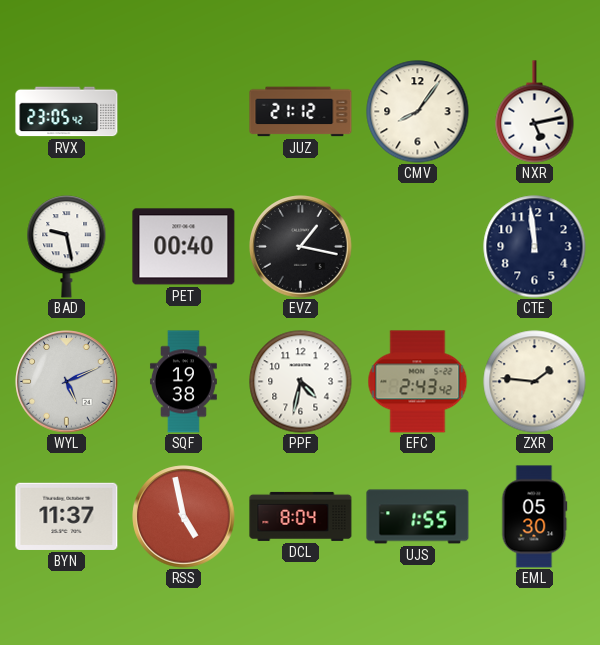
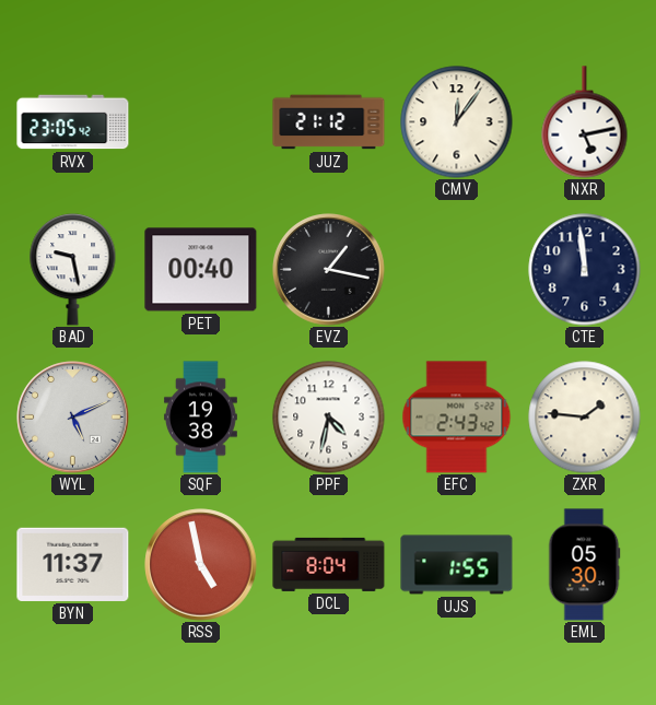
CMV: 8:06 -> 12:06 (457, 122)
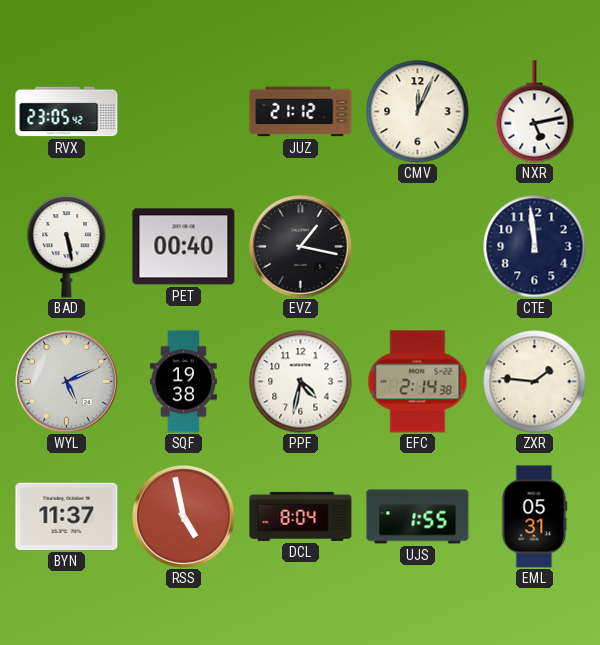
CMV: 12:06 -> 12:04 (418, 112)
BAD: 9:28 -> 5:28 (67, 247)
EFC: 2:43 -> 2:14 (418, 382)
EML: 05:30 -> 05:31 (535, 517)
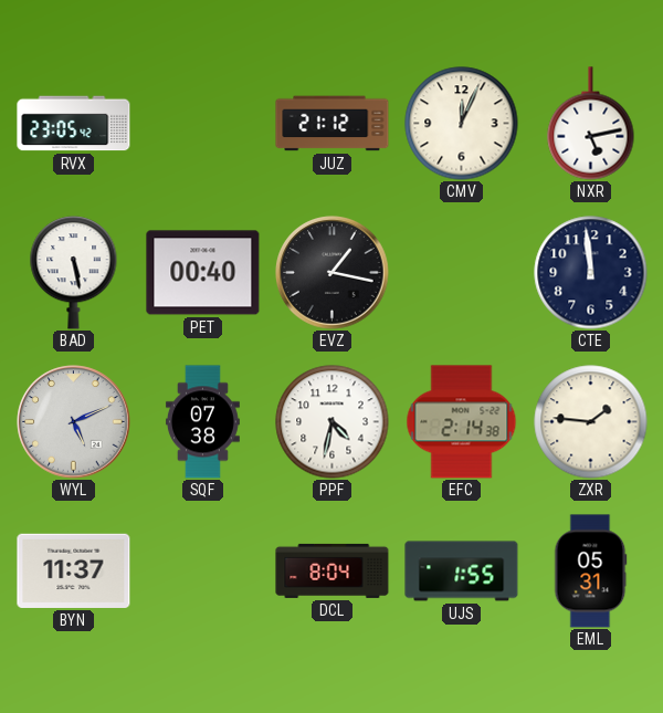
SQF: 19:38 -> 07:38 (202, 422)
RSS: 4:58 -> none (184, 517)
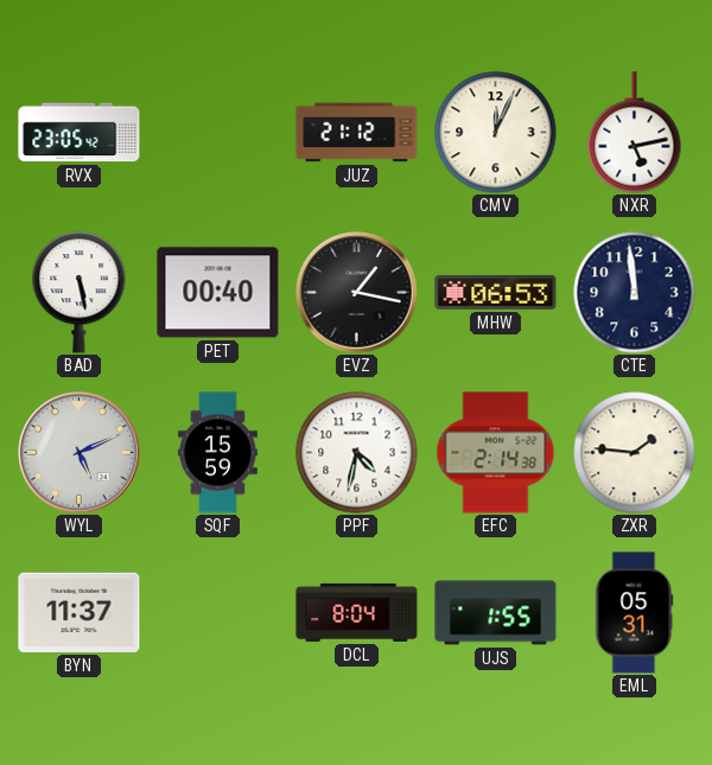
MHW: none -> 06:53 (496, 292)
SQF: 07:38 -> 15:59 (217, 453)
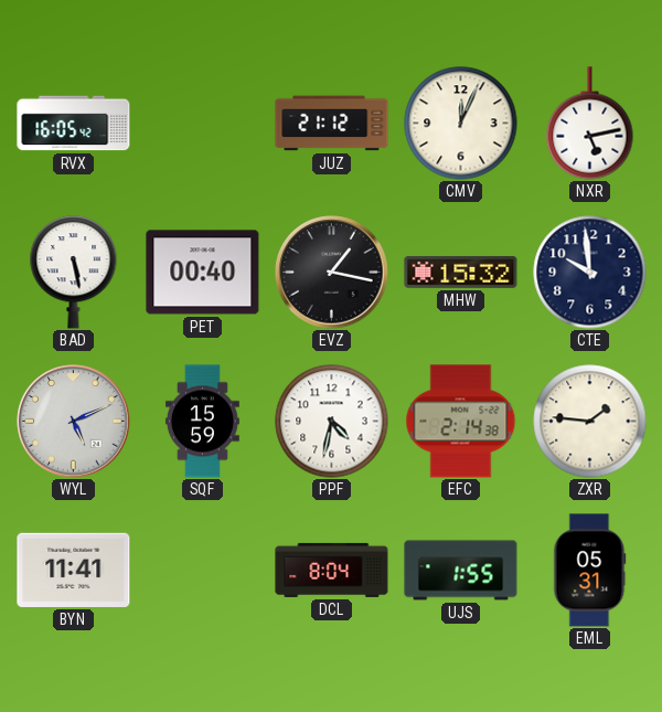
RVX: 23:05 -> 16:05 (74, 124)
MHW: 06:53 -> 15:32 (461, 272)
CTE: 11:59 -> 9:59 (590, 273)
BYN: 11:37 -> 11:41 (74, 570)
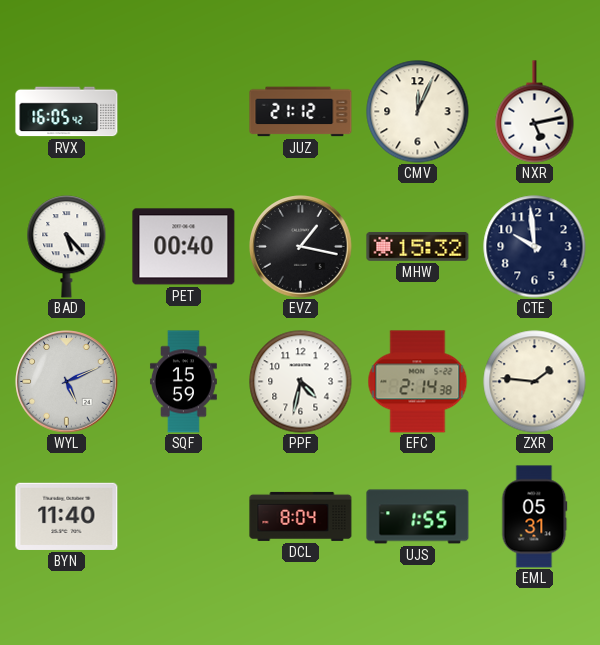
BAD: 5:28 -> 5:23 (67, 247)
BYN: 11:41 -> 11:40 (67, 516)
